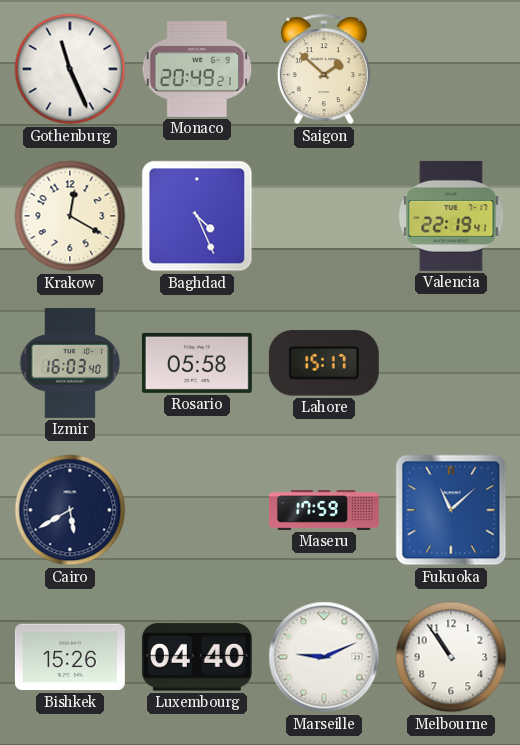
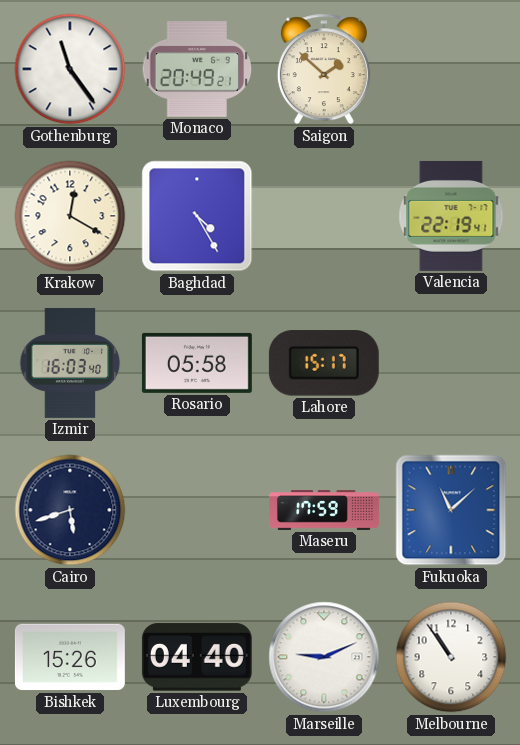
Gothenburg: 11:26 -> 11:24 (70, 69)
Baghdad: 4:26 -> 4:25 (197, 216)
Cairo: 5:40 -> 5:42 (70, 510)
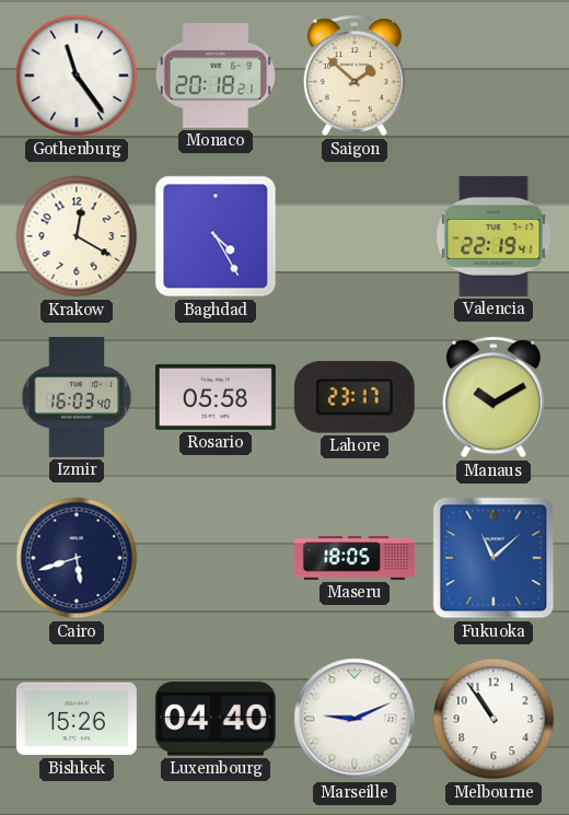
Monaco: 20:49 -> 20:18 (216, 77)
Lahore: 15:17 -> 23:17 (355, 397)
Manaus: none -> 10:10 (493, 397)
Maseru: 17:59 -> 18:05 (355, 558)
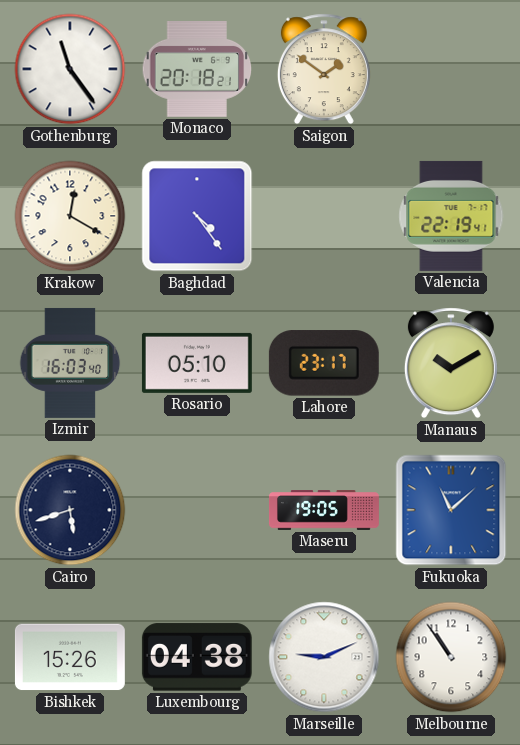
Saigon: 1:52 -> 1:51 (324, 69)
Baghdad: 4:25 -> 4:24 (197, 216)
Rosario: 05:58 -> 05:10 (197, 363)
Maseru: 18:05 -> 19:05 (324, 510)
Luxembourg: 04:40 -> 04:38 (197, 657)
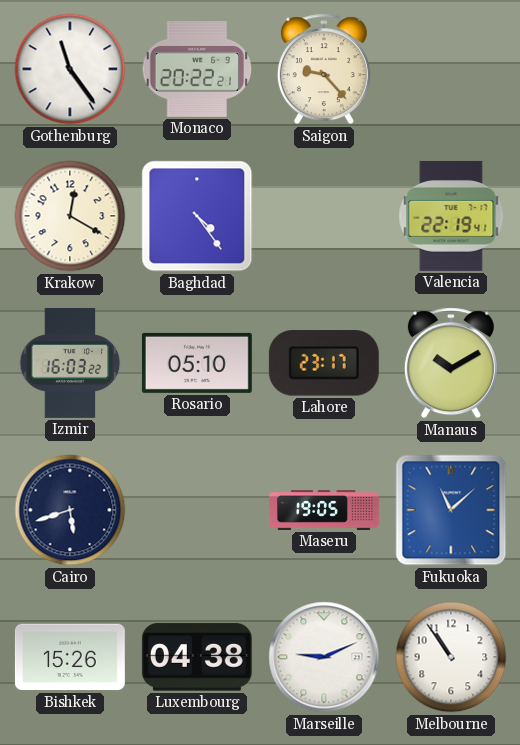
Monaco: 20:18 -> 20:22 (197, 70)
Saigon: 1:51 -> 9:23 (324, 69)
Izmir: 16:03:40 -> 16:03:22 (70, 363)
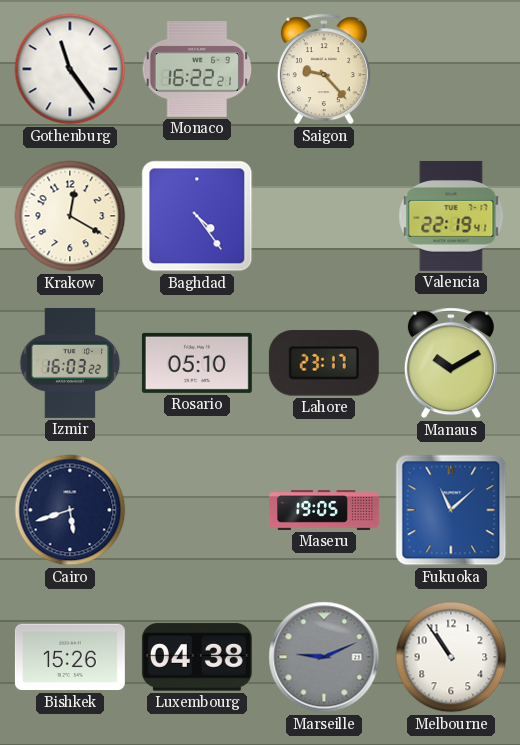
Monaco: 20:22 -> 16:22 (197, 70)
Marseille dial: white -> grey (324, 657)
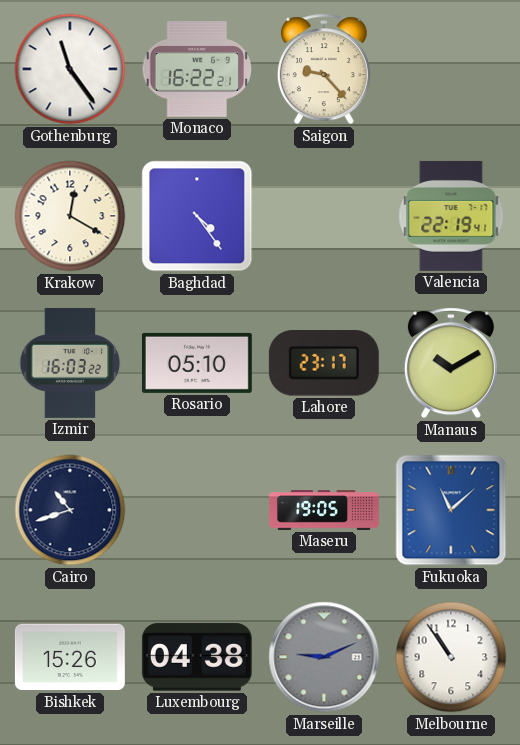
Cairo: 5:42 -> 10:42 (70, 510)
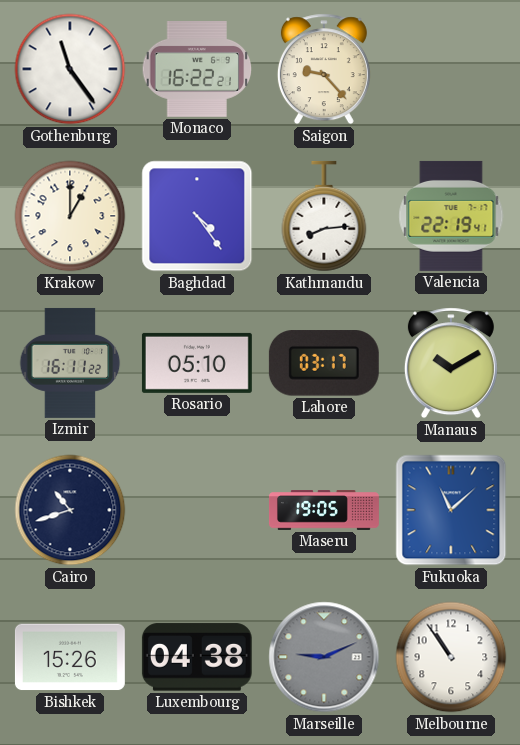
Krakow: 12:20 -> 1:00 (70, 216)
Kathmandu: none -> 8:14 (324, 216)
Izmir: 16:03 -> 16:11 (70, 363)
Lahore: 23:17 -> 03:17 (324, 363)
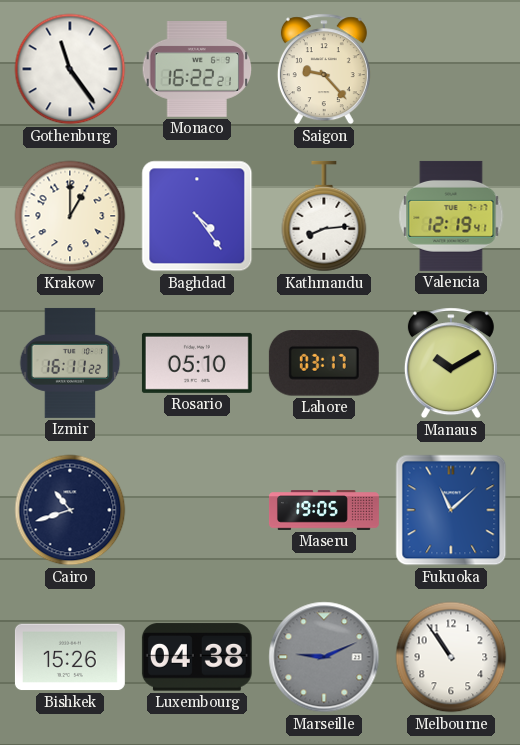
Valencia: 22:19 -> 12:19 (451, 216)
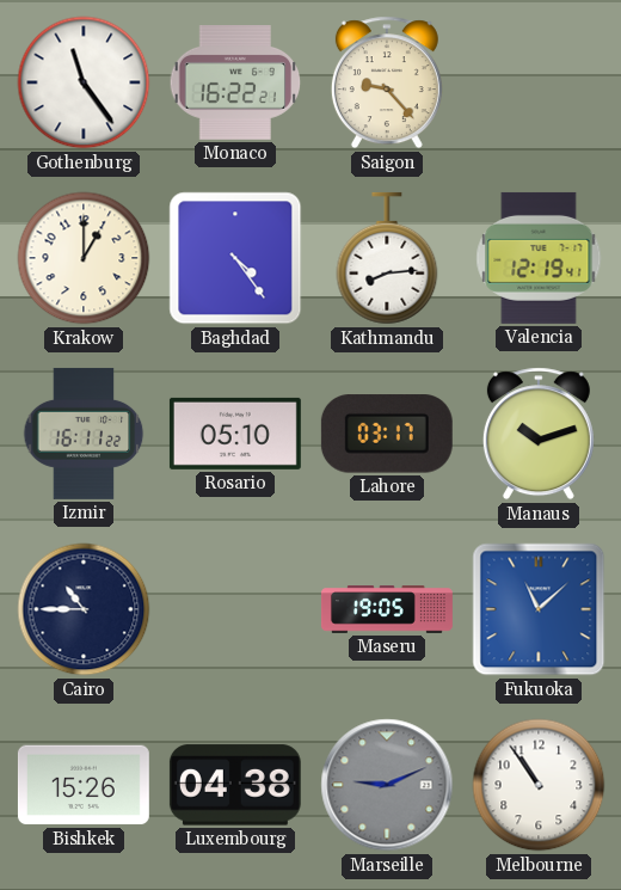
Manaus: 10:10 -> 10:12 (539, 434)
Cairo: 10:42 -> 10:45 (84, 609)
